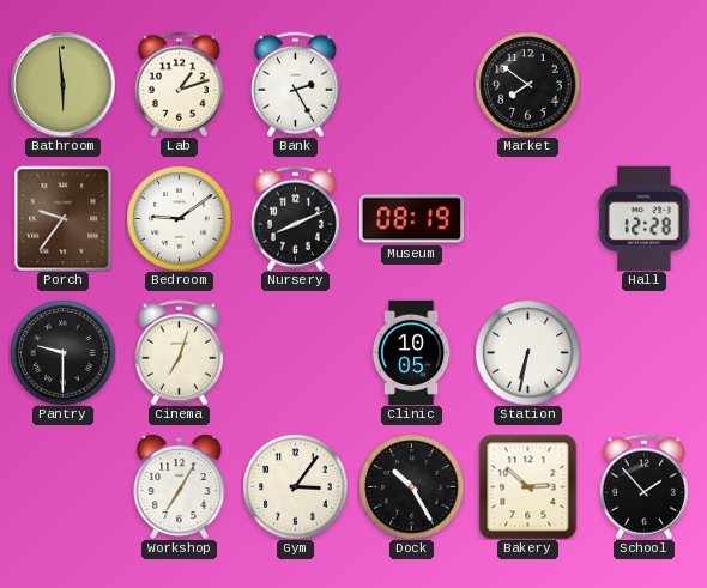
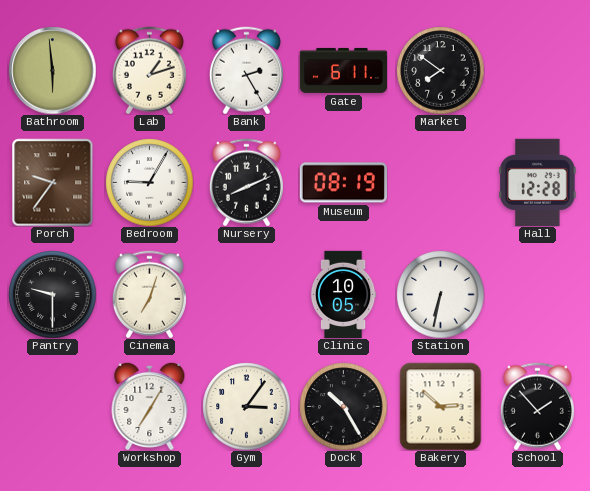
Gate: none -> 6:11 (343, 70)
Bedroom: 9:09 -> 9:05 (149, 182)
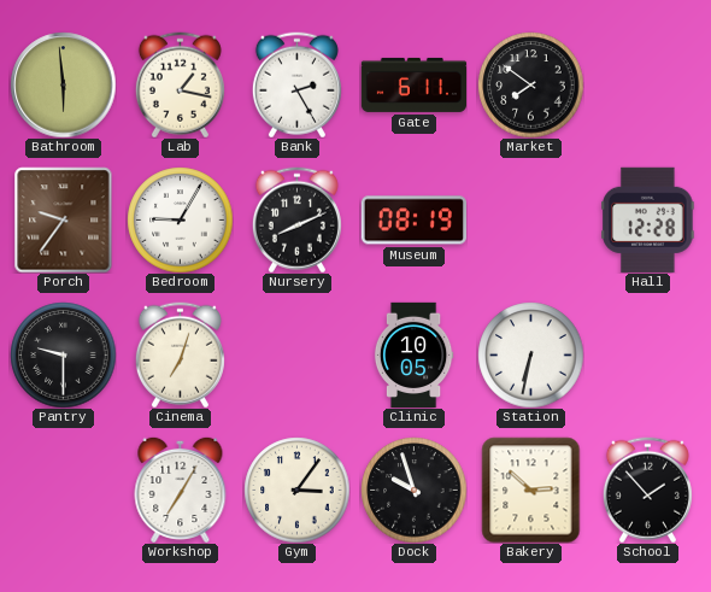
Lab: 1:12 -> 1:17 (180, 84)
Dock: 10:25 -> 9:57 (413, 490)
